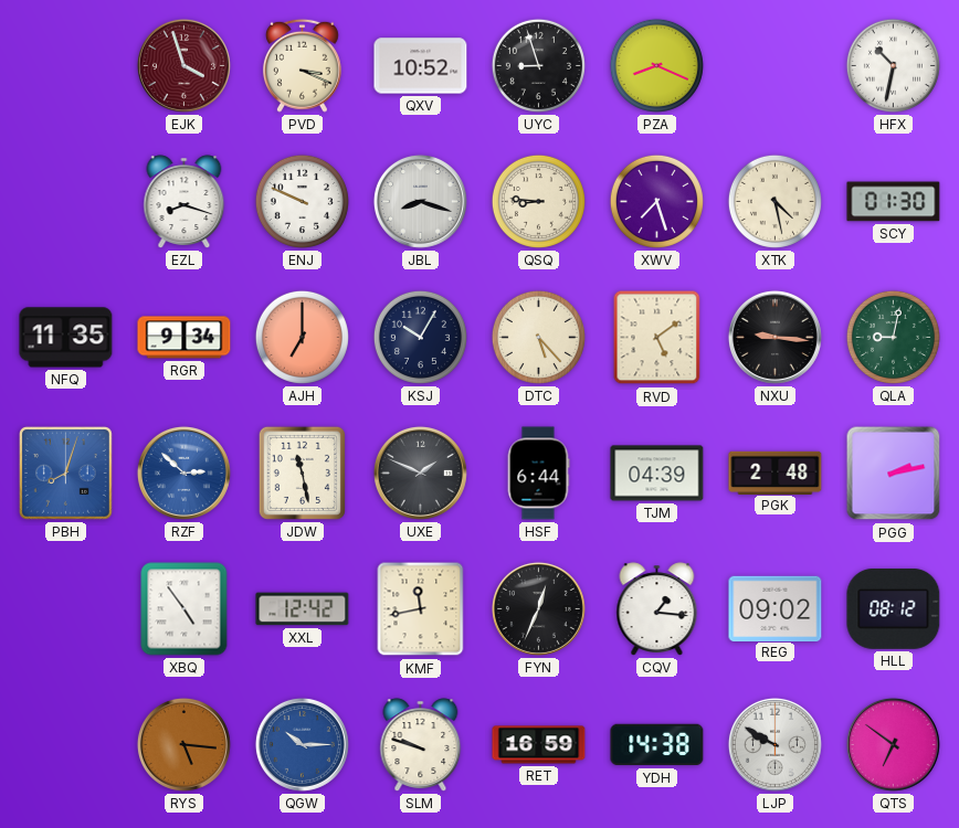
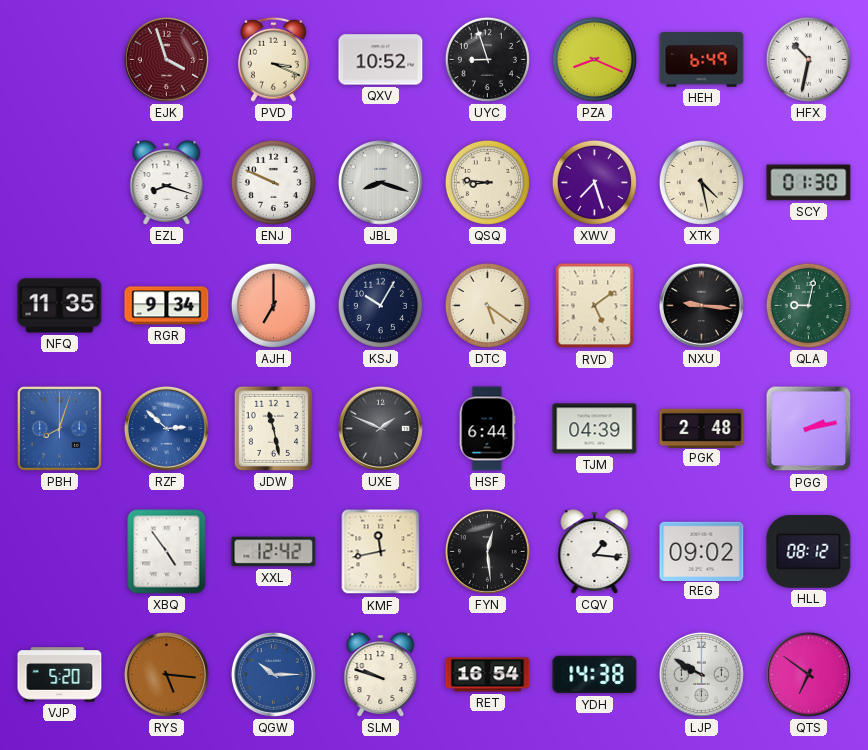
HEH: none -> 6:49 (702, 60)
DTC: 5:23 -> 5:21 (487, 305)
FYN: 12:34 -> 12:29 (487, 551)
VJP: none -> 5:20 (60, 675)
RET: 16:59 -> 16:54 (488, 675)
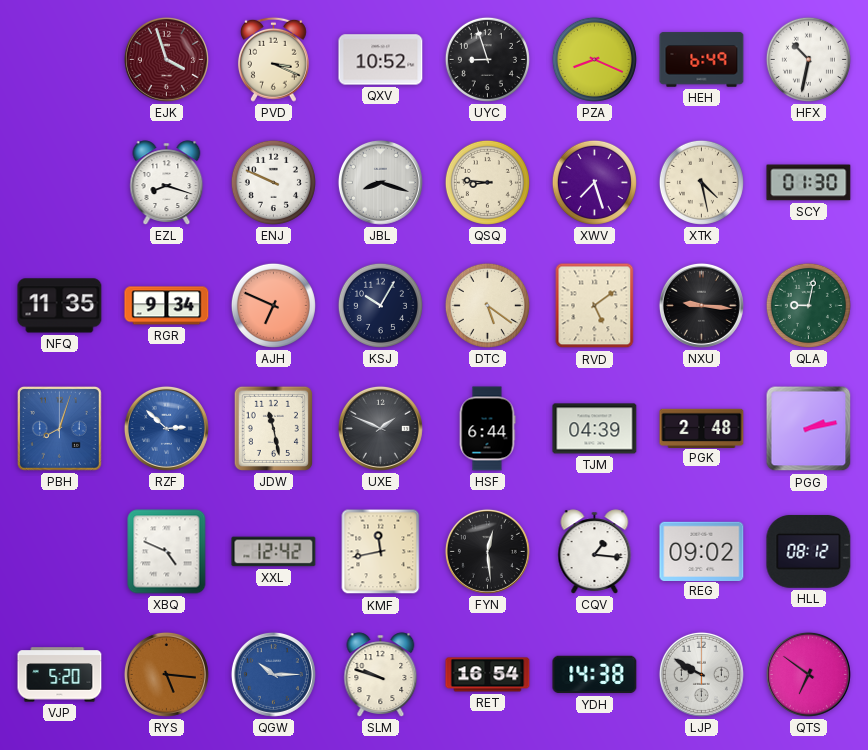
AJH: 7:00 -> 6:49 (273, 305)
XBQ: 4:54 -> 4:49 (167, 552)
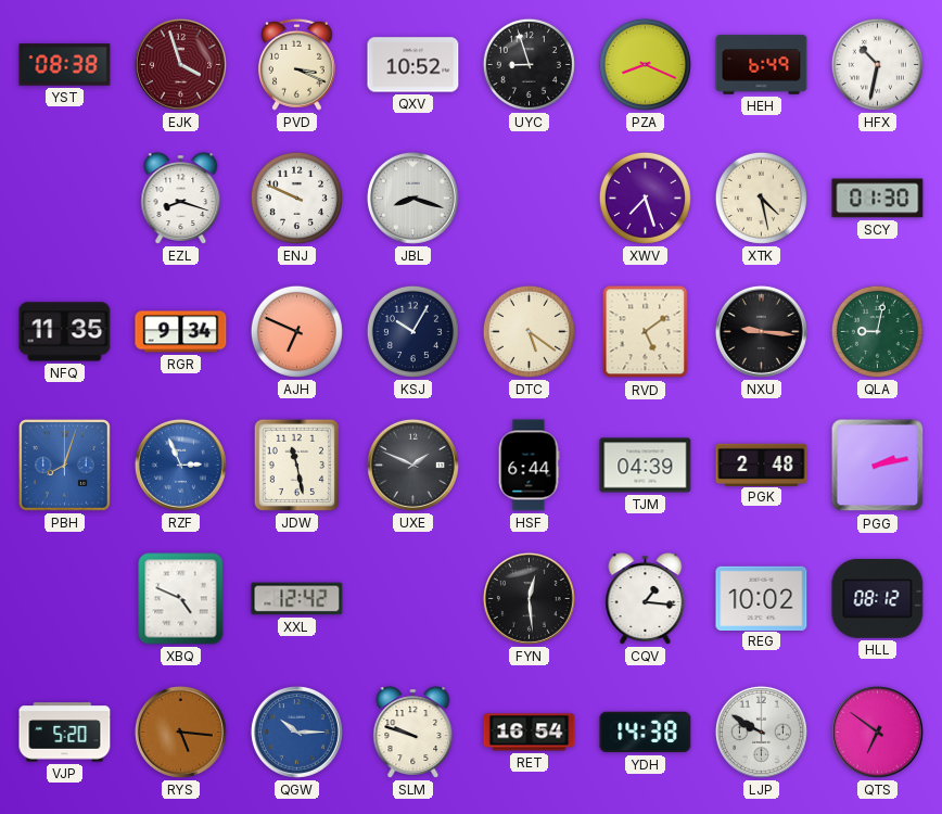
YST: none -> 08:38 (65, 65)
QSQ: 8:46 -> none (487, 182)
RZF: 2:52 -> 2:56 (180, 465)
KMF: 11:43 -> none (381, 552)
REG: 09:02 -> 10:02 (762, 598)
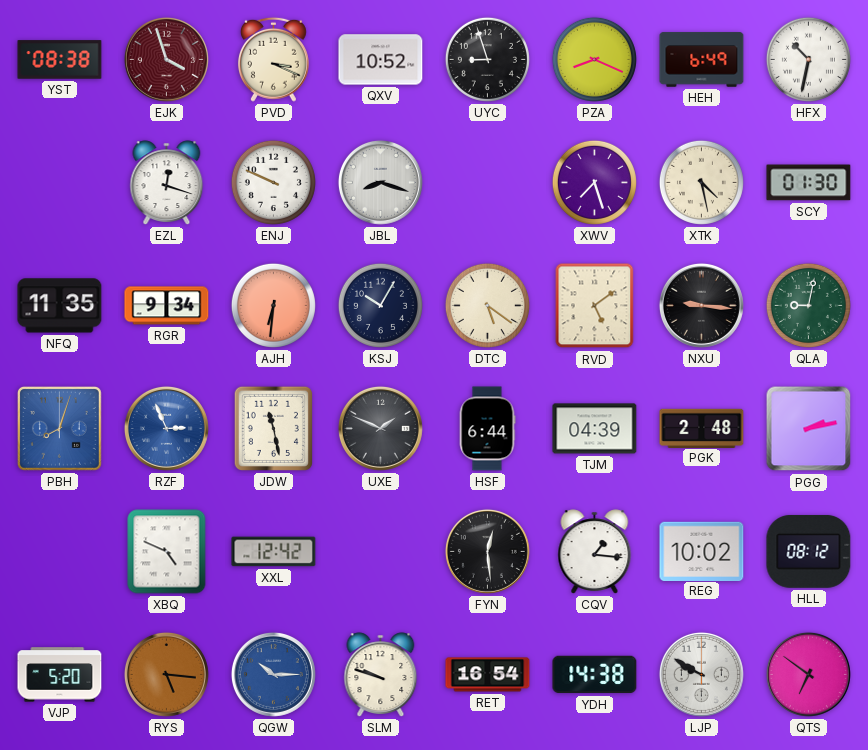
EZL: 8:18 -> 12:18 (167, 183)
AJH: 6:49 -> 6:31 (273, 305)
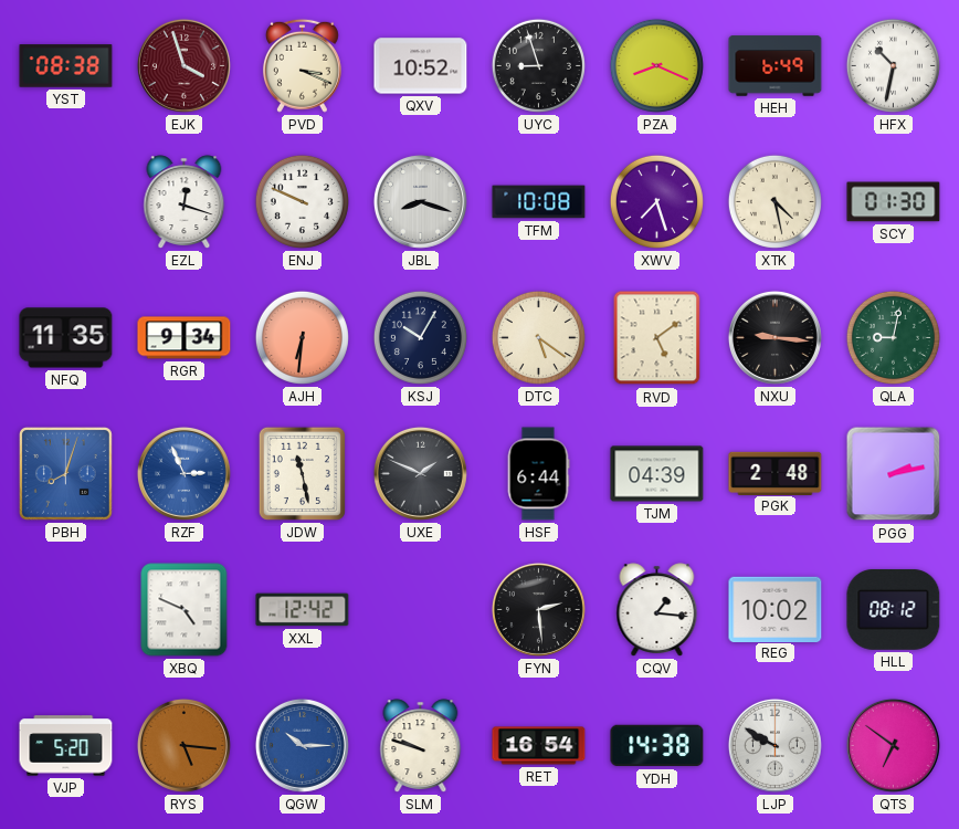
TFM: none -> 10:08 (539, 202)
FYN: 12:29 -> 2:29 (538, 609)
